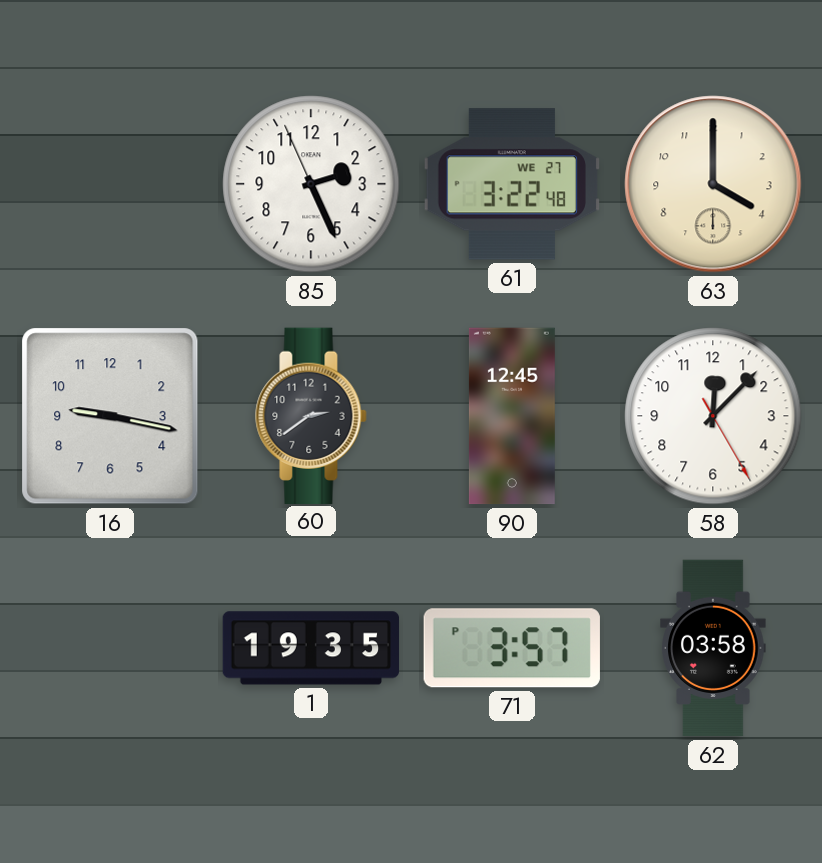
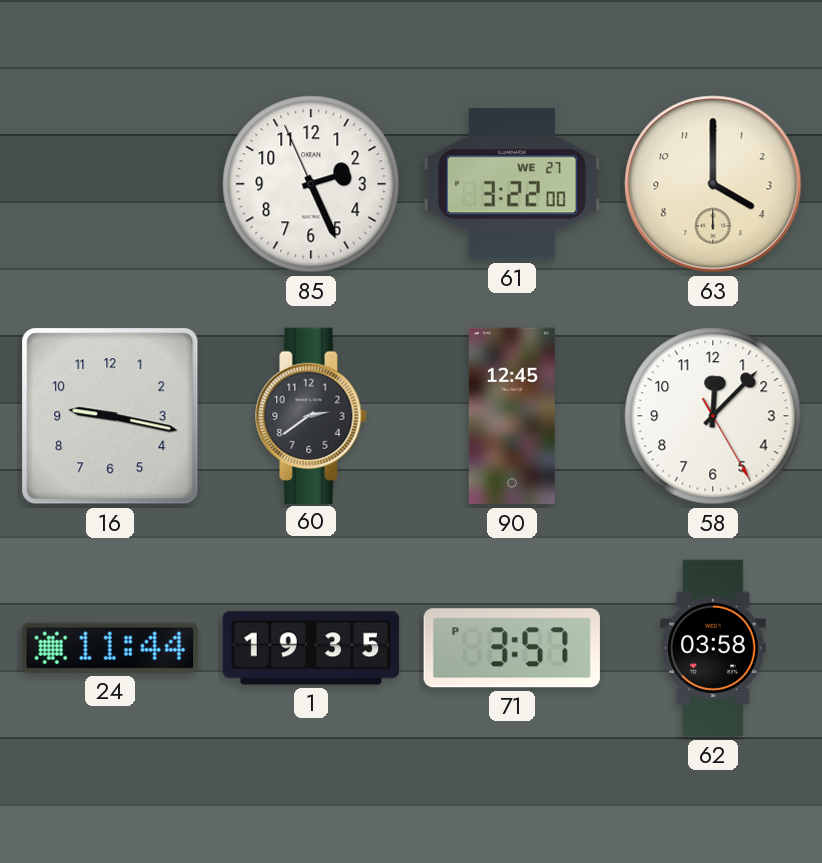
61: 3:22:48 -> 3:22:00 (511, 184)
24: none -> 11:44 (110, 648)
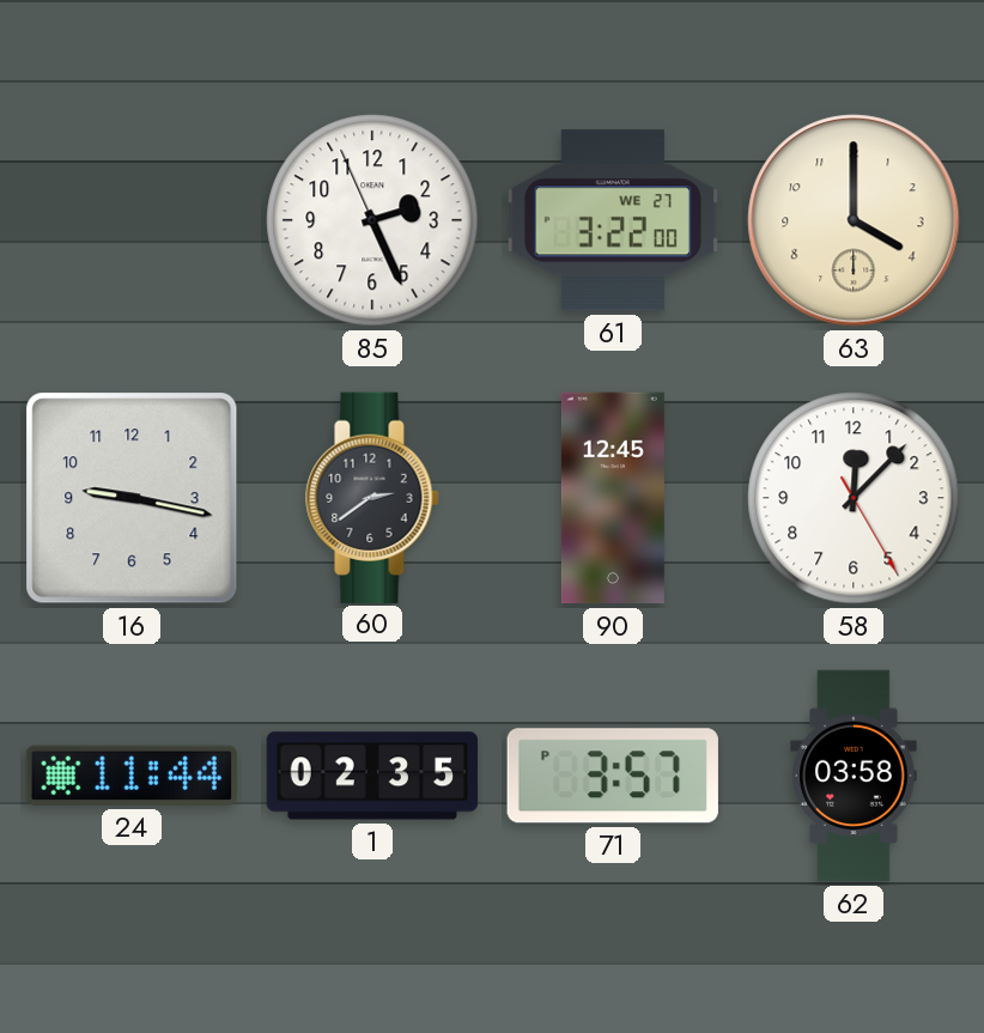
1: 19:35 -> 02:35 (372, 776)
